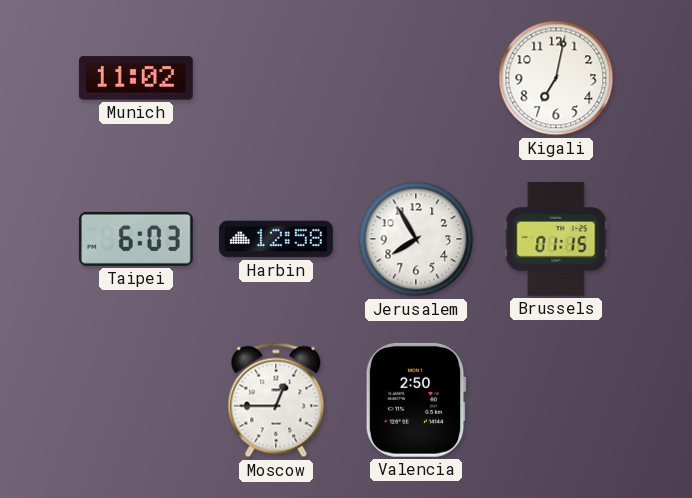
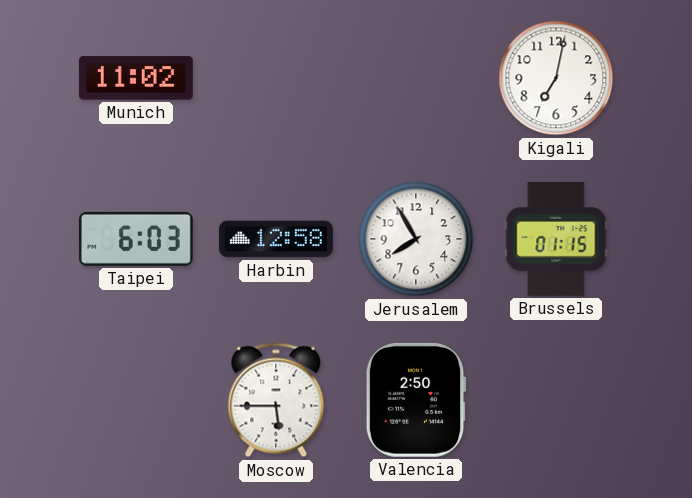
Moscow: 12:45 -> 5:45 (276, 400)
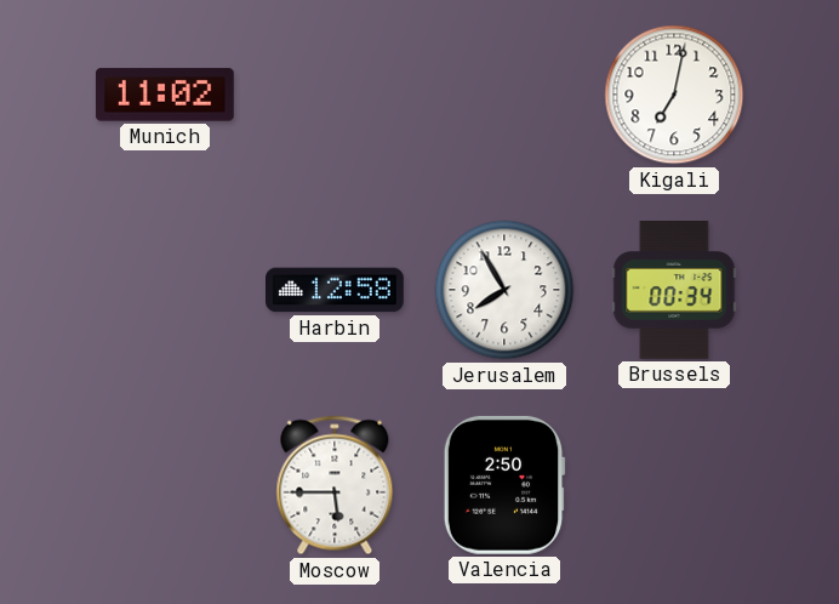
Taipei: 6:03 -> none (137, 239)
Brussels: 01:15 -> 00:34 (674, 291)
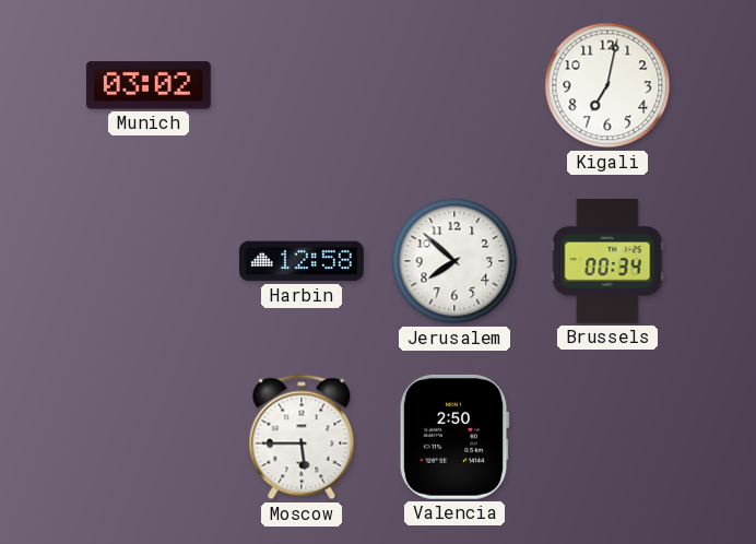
Munich: 11:02 -> 03:02 (149, 85)
Jerusalem: 7:55 -> 7:52 (454, 261)
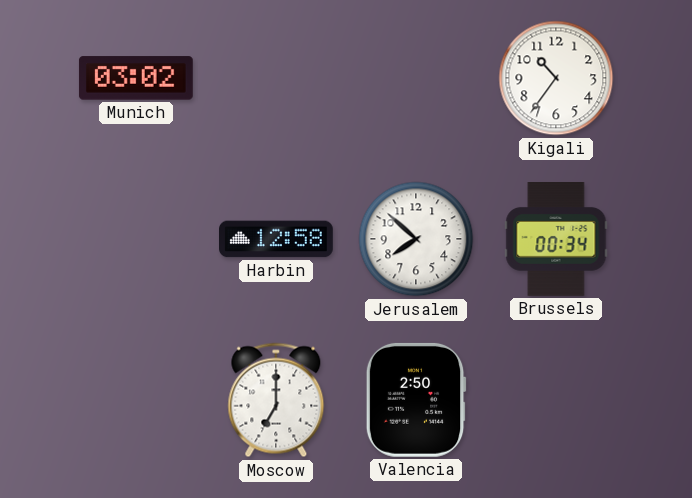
Kigali: 7:02 -> 10:36 (556, 78)
Moscow: 5:45 -> 7:00 (276, 400)
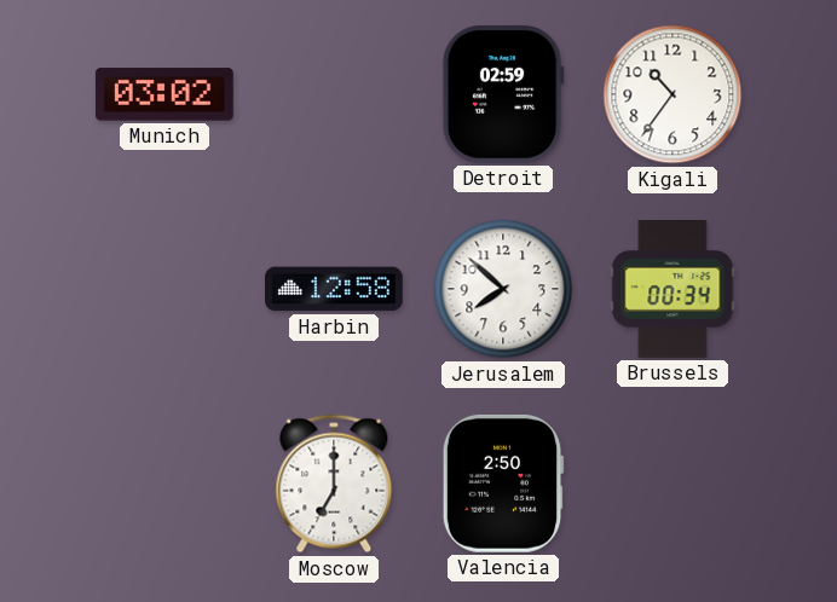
Detroit: none -> 02:59 (503, 94)
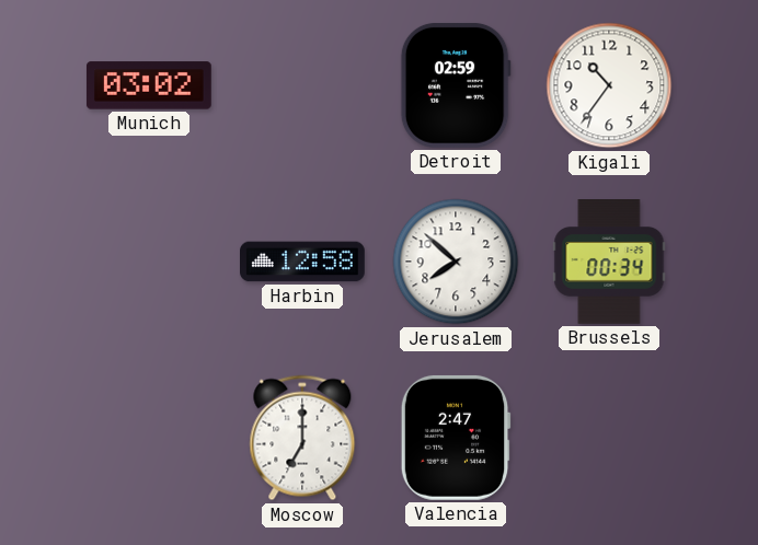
Valencia: 2:50 -> 2:47 (456, 438)
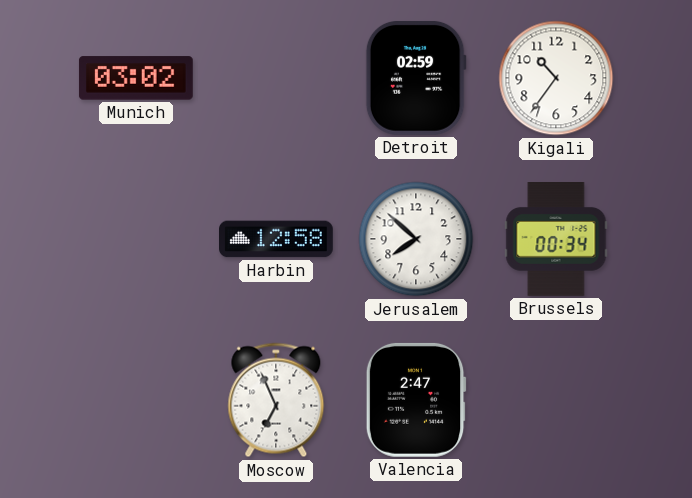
Moscow: 7:00 -> 6:56 (276, 400)
